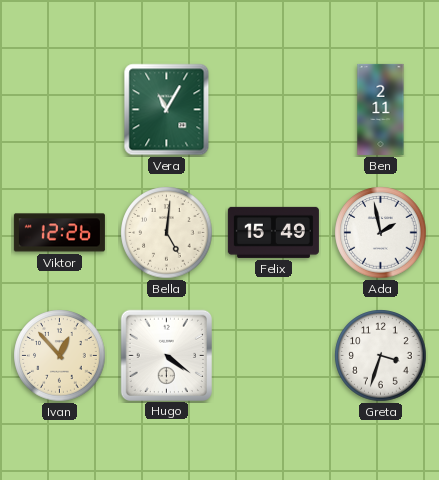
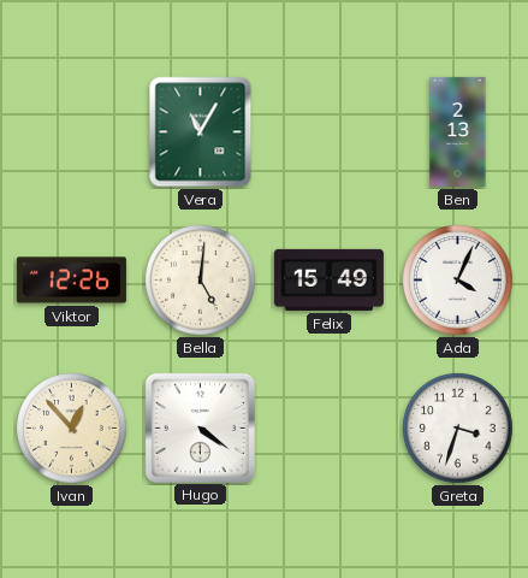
Ben: 2:11 -> 2:13 (458, 131)
Ada: 1:58 -> 4:04 (458, 281)
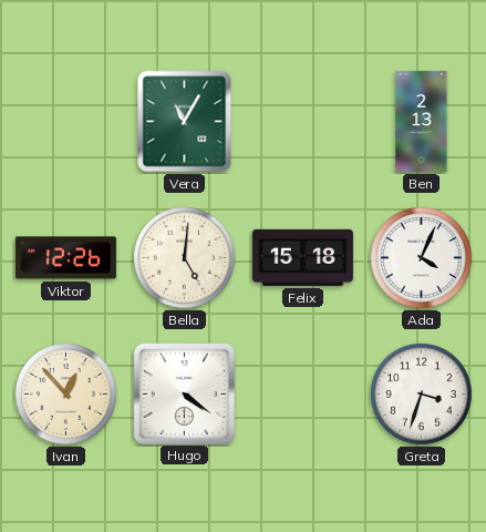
Felix: 15:49 -> 15:18 (302, 257)
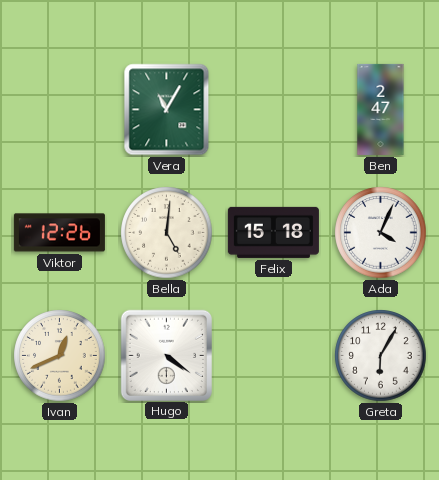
Ben: 2:13 -> 2:47 (381, 109)
Ivan: 12:53 -> 12:41 (60, 356)
Greta: 3:33 -> 6:05 (381, 356)
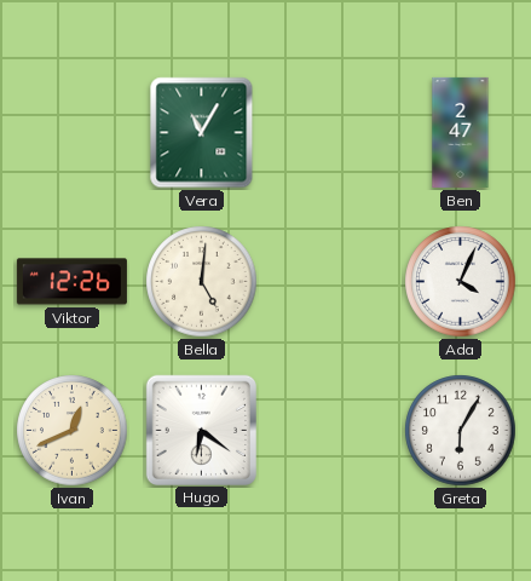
Felix: 15:18 -> none (273, 232)
Hugo: 4:21 -> 6:21 (201, 430)
